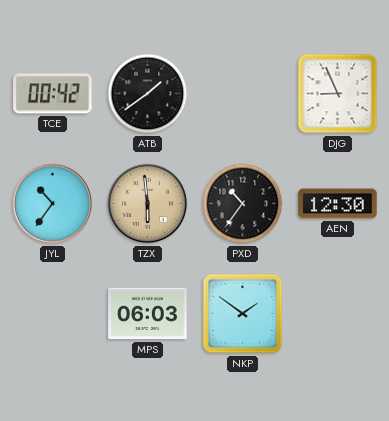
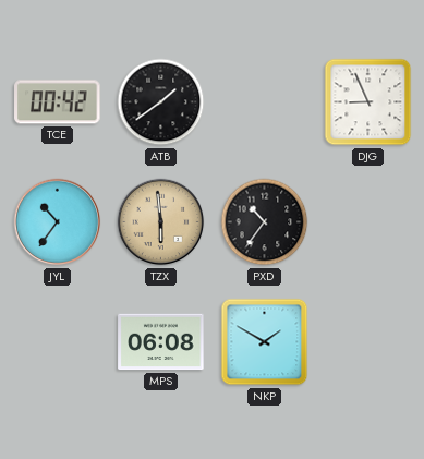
AEN: 12:30 -> none (338, 204)
MPS: 06:03 -> 06:08 (161, 342)
NKP: 1:51 -> 1:50 (265, 342)
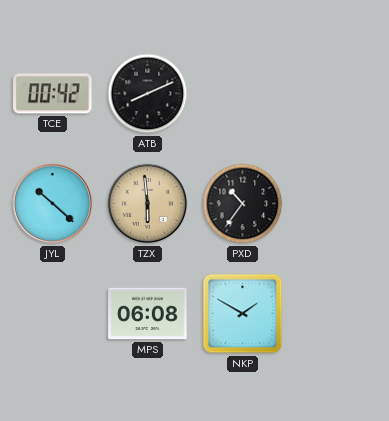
ATB: 1:39 -> 8:11 (148, 94)
DJG: 8:56 -> none (368, 102)
JYL: 10:36 -> 10:22 (53, 204)
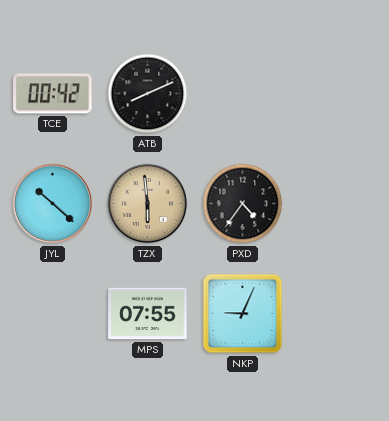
PXD: 10:36 -> 4:36 (243, 204)
MPS: 06:08 -> 07:55 (148, 314)
NKP: 1:50 -> 9:04 (243, 314)
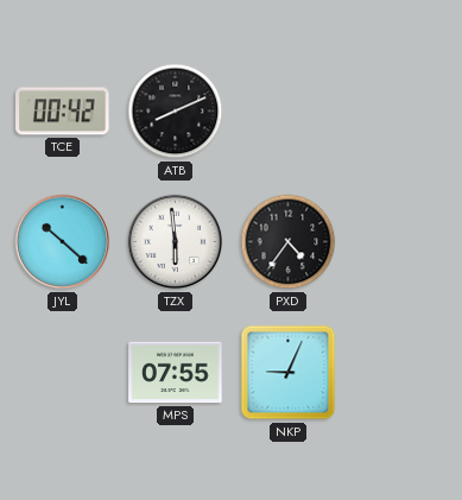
TZX dial: champagne -> white (176, 242)
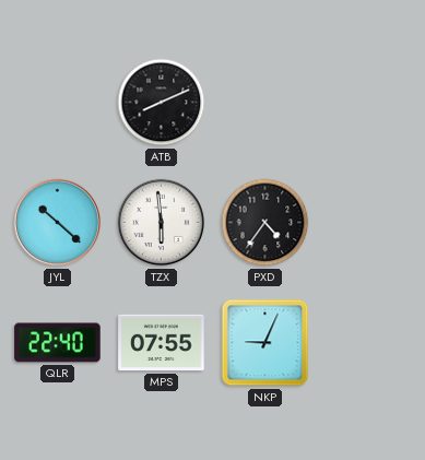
TCE: 00:42 -> none (63, 112)
QLR: none -> 22:40 (58, 343)
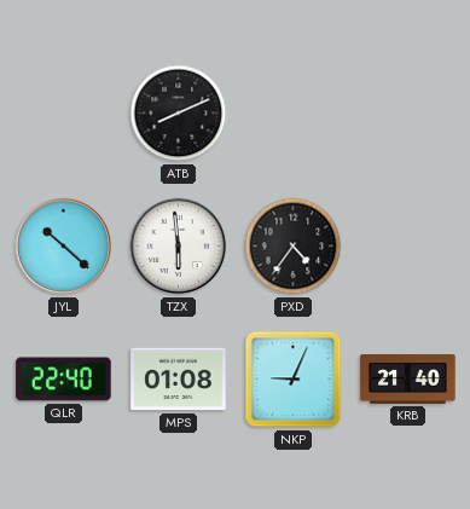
MPS: 07:55 -> 01:08 (179, 380)
KRB: none -> 21:40 (408, 380)
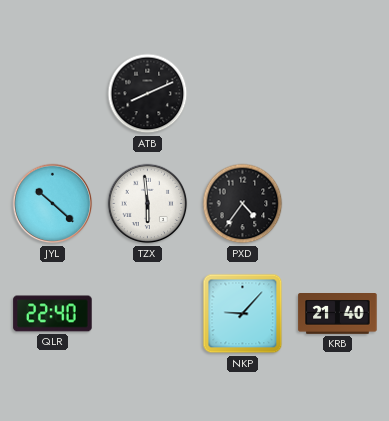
MPS: 01:08 -> none (179, 380)
NKP: 9:04 -> 9:07 (243, 314)
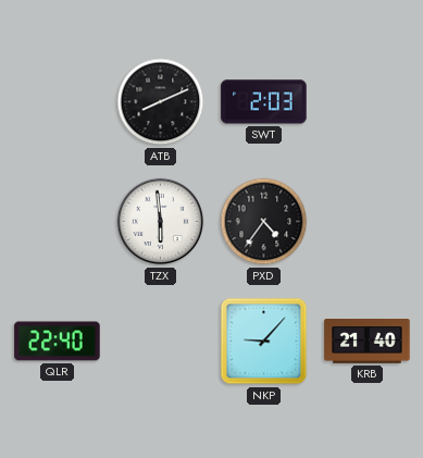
SWT: none -> 2:03 (264, 102)
JYL: 10:22 -> none (53, 204)
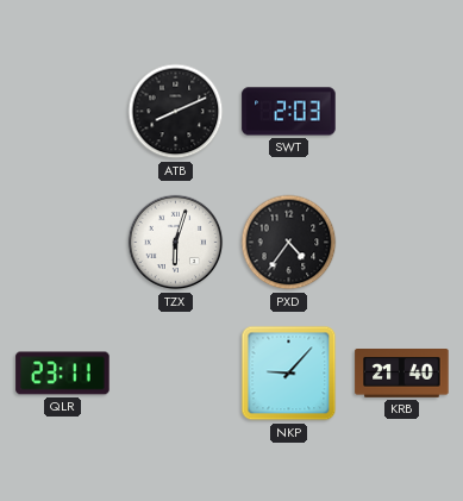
TZX: 5:59 -> 6:03 (176, 243)
QLR: 22:40 -> 23:11 (63, 374)
